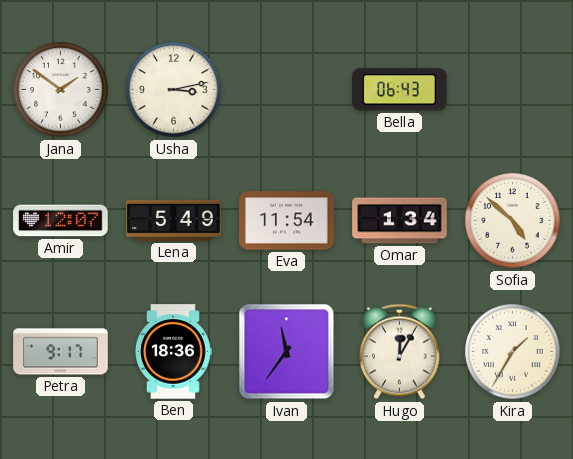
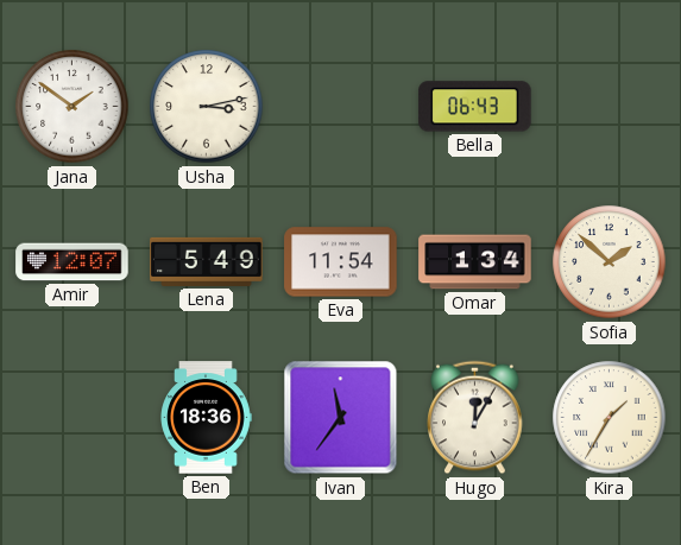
Sofia: 4:52 -> 1:52 (610, 262)
Petra: 9:17 -> none (61, 352)
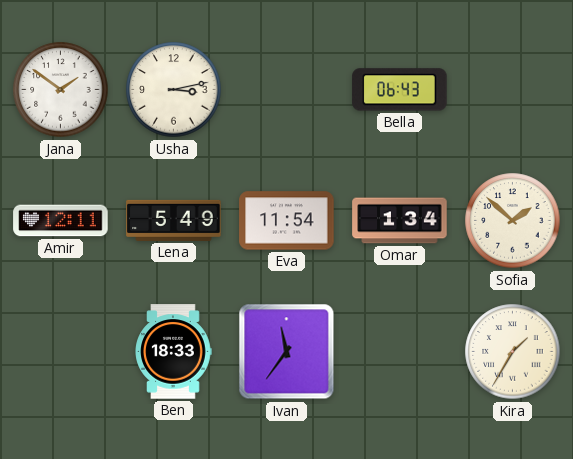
Amir: 12:07 -> 12:11 (61, 221)
Ben: 18:36 -> 18:33 (173, 352)
Hugo: 12:05 -> none (475, 418)
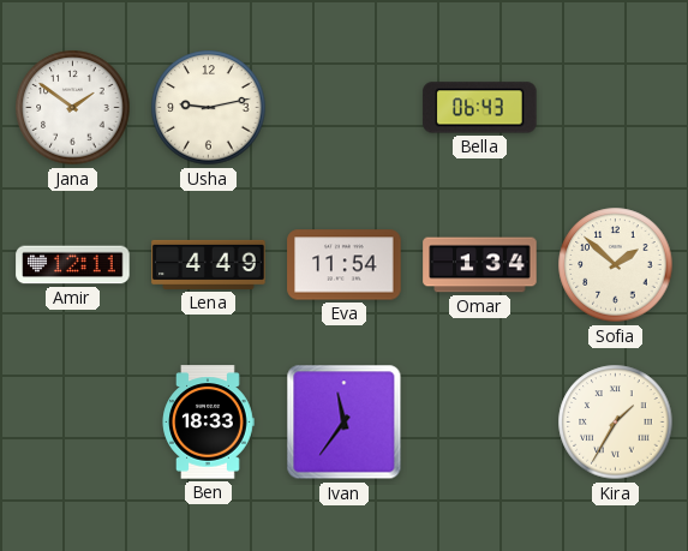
Usha: 3:13 -> 9:13 (209, 108)
Lena: 5:49 -> 4:49 (209, 264)
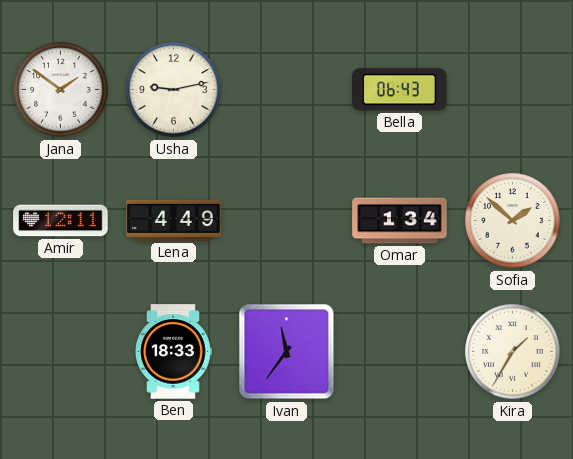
Eva: 11:54 -> none (345, 265)
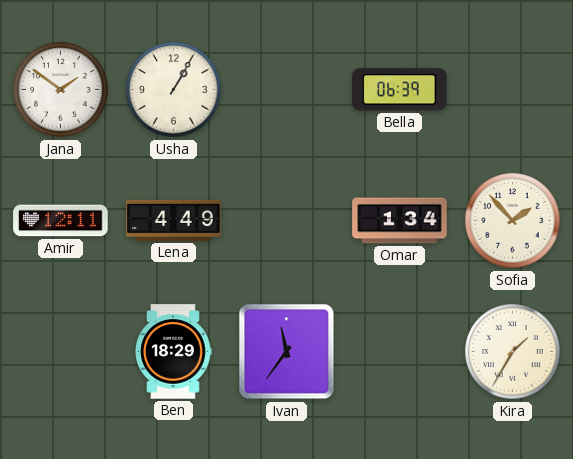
Usha: 9:13 -> 1:05 (174, 90)
Bella: 06:43 -> 06:39 (400, 90)
Sofia: 1:52 -> 1:53 (513, 221)
Ben: 18:33 -> 18:29 (173, 352)
